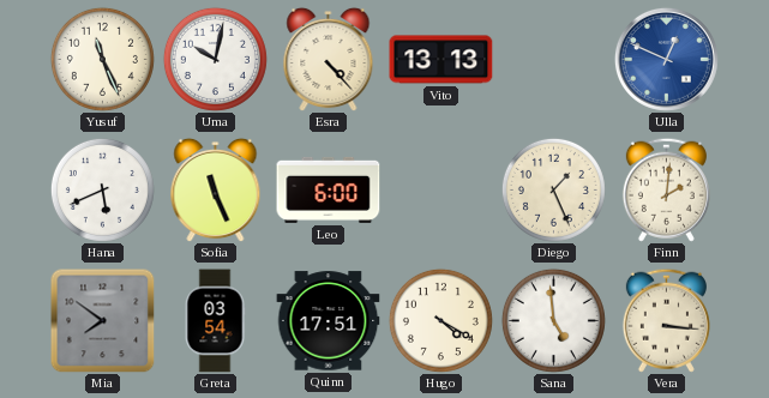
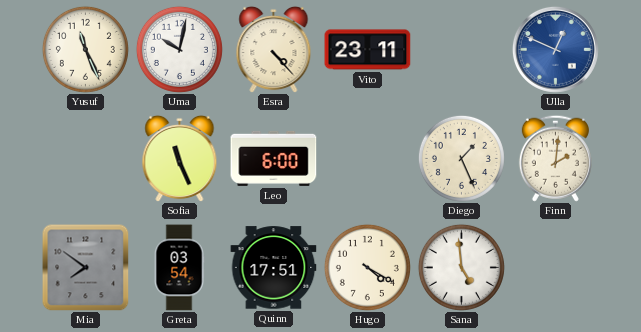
Vito: 13:13 -> 23:11 (368, 50)
Hana: 5:41 -> none (102, 189)
Vera: 3:16 -> none (666, 320)
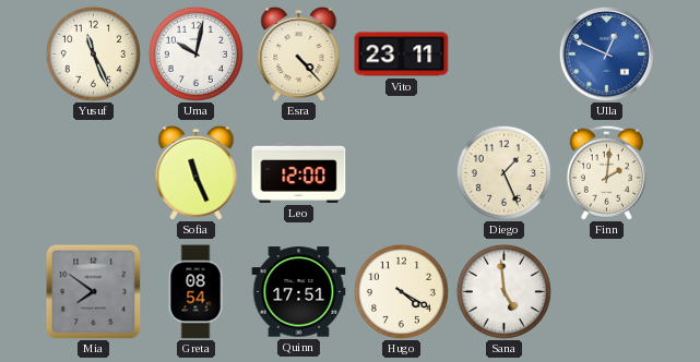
Leo: 6:00 -> 12:00 (299, 172)
Greta: 03:54 -> 08:54 (195, 292)
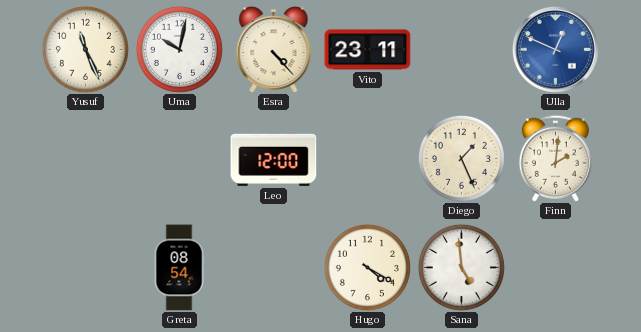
Sofia: 11:26 -> none (197, 172)
Mia: 7:51 -> none (94, 292)
Quinn: 17:51 -> none (299, 292)
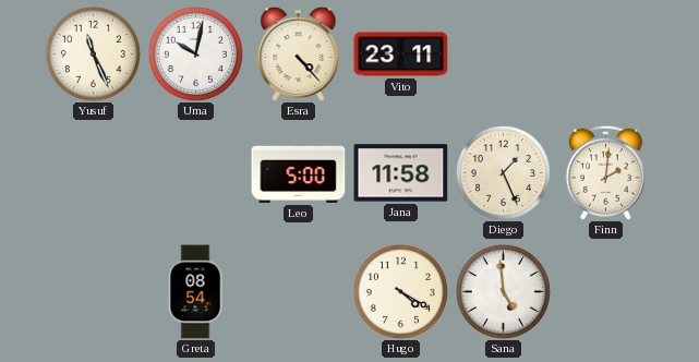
Ulla: 12:49 -> none (555, 49)
Leo: 12:00 -> 5:00 (299, 172)
Jana: none -> 11:58 (401, 173)
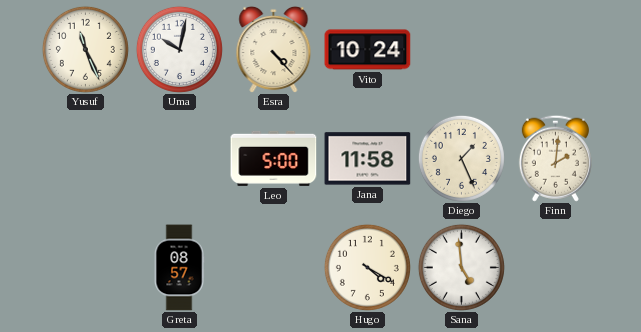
Vito: 23:11 -> 10:24 (368, 50)
Greta: 08:54 -> 08:57 (179, 268)
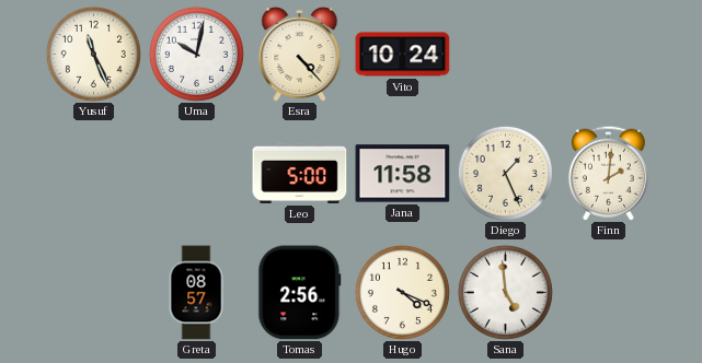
Tomas: none -> 2:56 (300, 293)
Hugo: 4:20 -> 4:19 (402, 292)
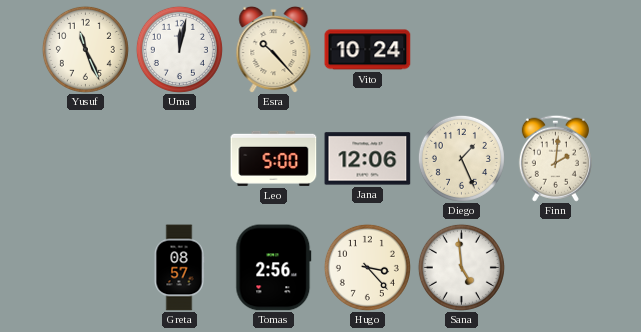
Uma: 10:02 -> 12:02 (179, 49)
Esra: 4:23 -> 10:23 (274, 49)
Jana: 11:58 -> 12:06 (368, 159)
Hugo: 4:19 -> 3:23 (367, 267)
